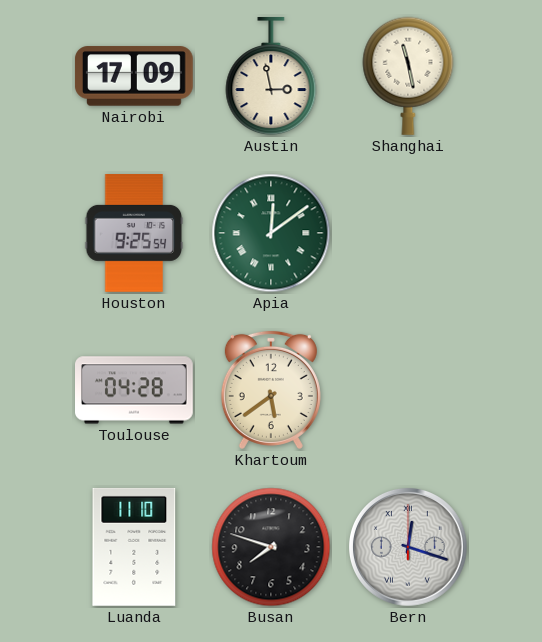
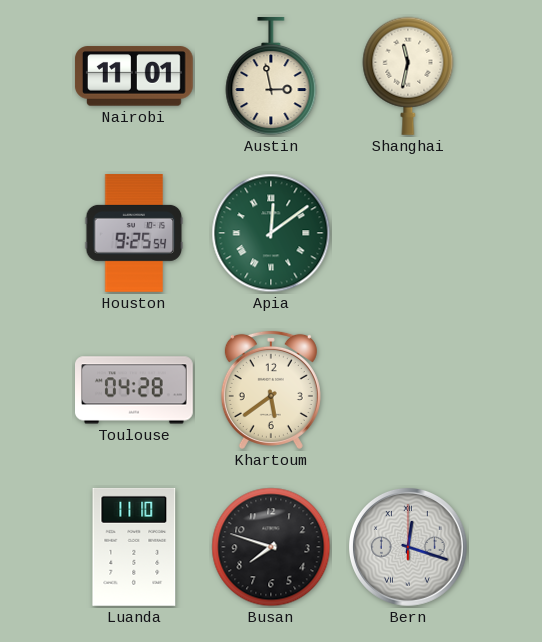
Nairobi: 17:09 -> 11:01 (134, 76)
Shanghai: 11:28 -> 11:32 (408, 76)
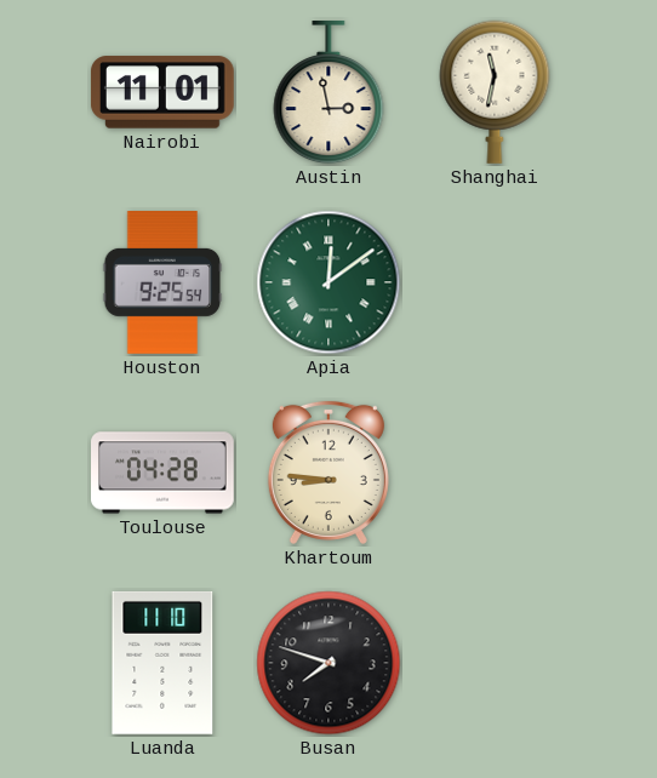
Khartoum: 5:39 -> 8:46 (328, 473)
Bern: 12:18 -> none (409, 548)
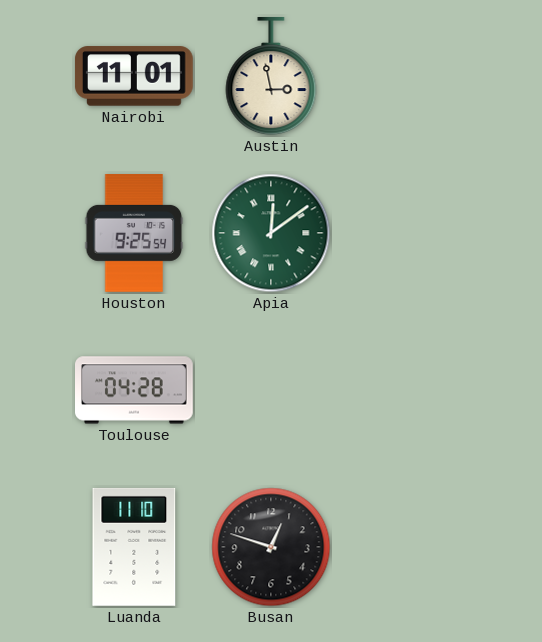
Shanghai: 11:32 -> none (495, 92)
Khartoum: 8:46 -> none (328, 473)
Busan: 7:48 -> 12:48 (271, 547)
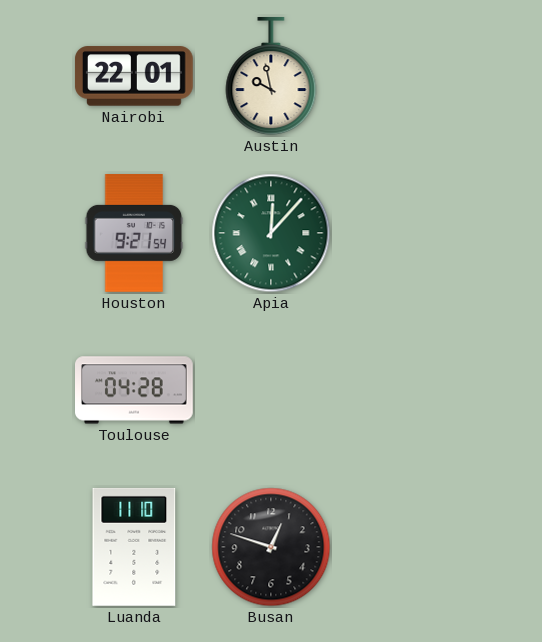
Nairobi: 11:01 -> 22:01 (134, 76)
Austin: 2:58 -> 9:58 (271, 77)
Houston: 9:25 -> 9:21 (134, 234)
Apia: 12:09 -> 12:07 (271, 233)
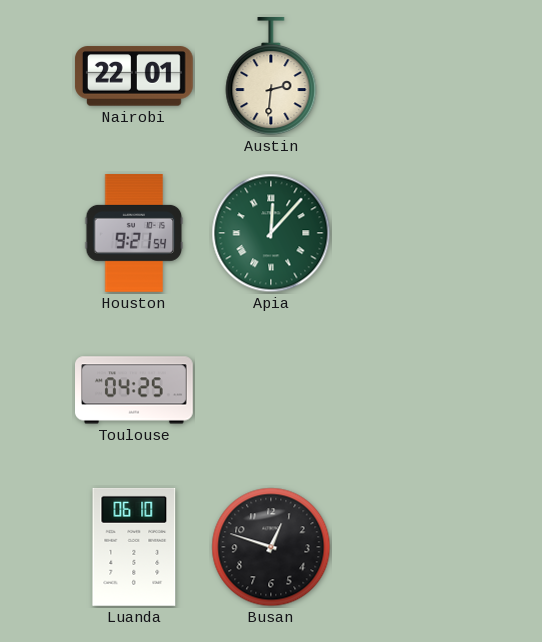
Austin: 9:58 -> 2:31 (271, 77)
Toulouse: 04:28 -> 04:25 (135, 390)
Luanda: 11:10 -> 06:10 (134, 547)
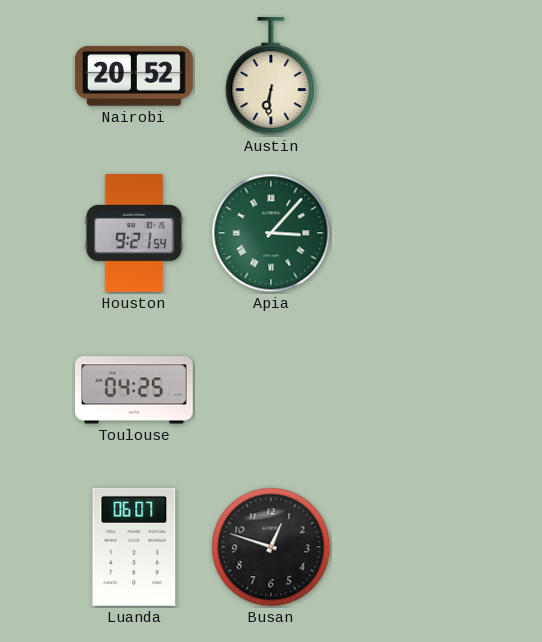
Nairobi: 22:01 -> 20:52 (134, 76)
Austin: 2:31 -> 6:31 (271, 77)
Apia: 12:07 -> 3:07 (271, 233)
Luanda: 06:10 -> 06:07 (134, 547)
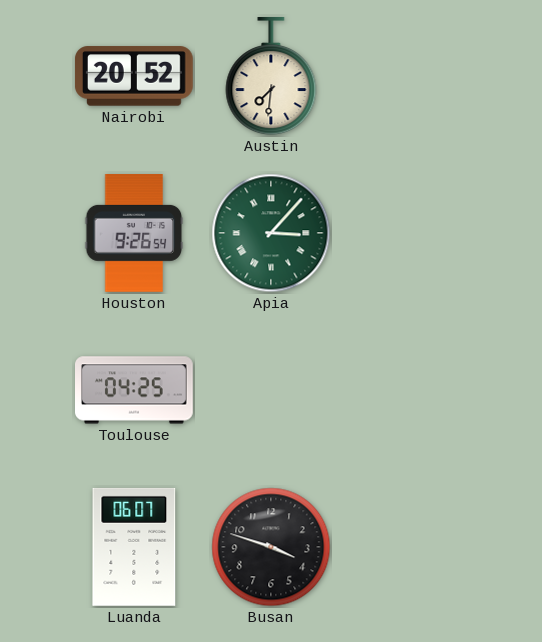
Austin: 6:31 -> 7:31 (271, 77)
Houston: 9:21 -> 9:26 (134, 234)
Busan: 12:48 -> 3:48 (271, 547)
